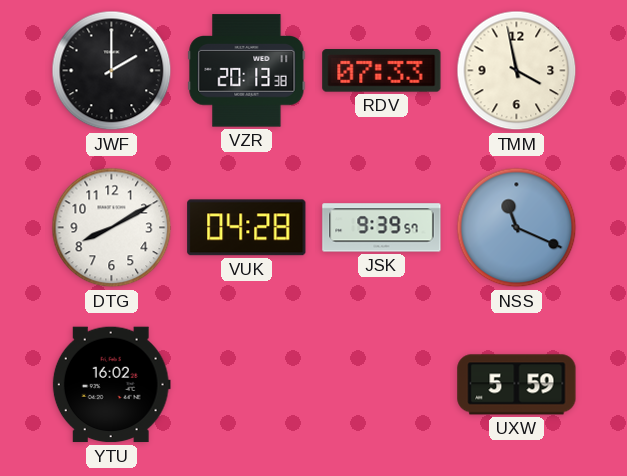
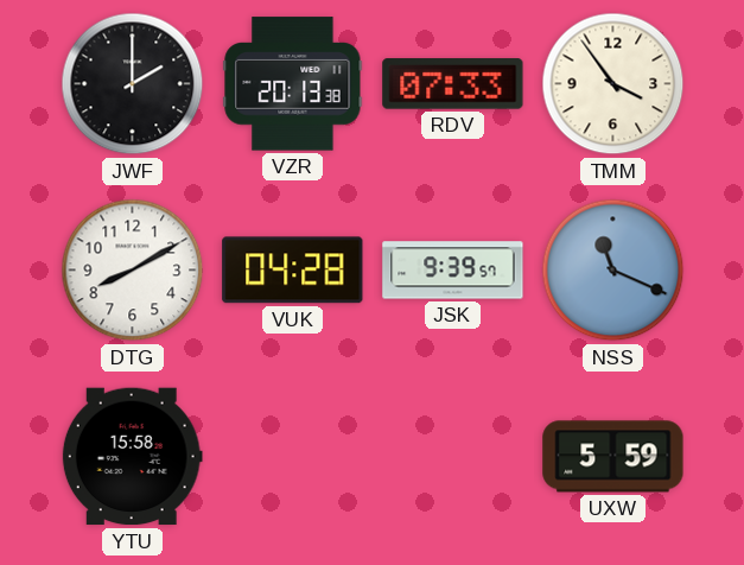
TMM: 3:58 -> 3:54 (613, 84)
YTU: 16:02 -> 15:58 (132, 457)
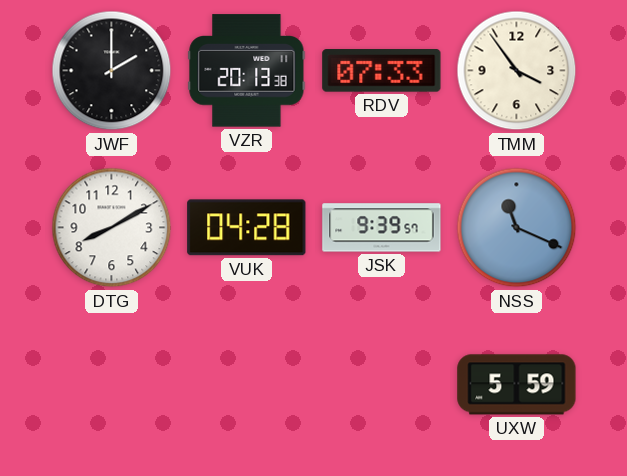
YTU: 15:58 -> none (132, 457)
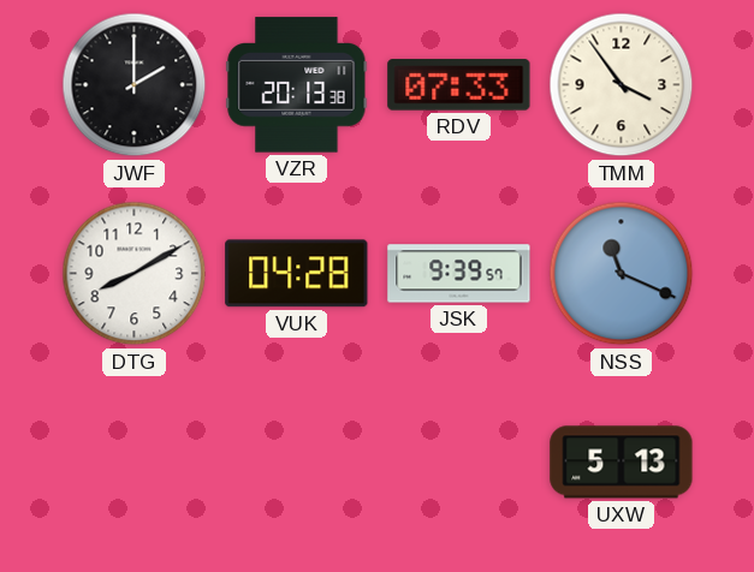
UXW: 5:59 -> 5:13 (622, 463)
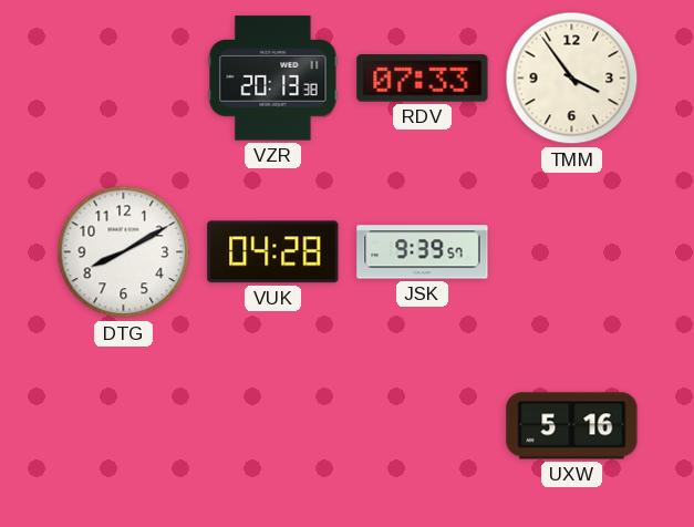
JWF: 2:00 -> none (135, 85)
NSS: 11:19 -> none (622, 274)
UXW: 5:13 -> 5:16 (572, 426)
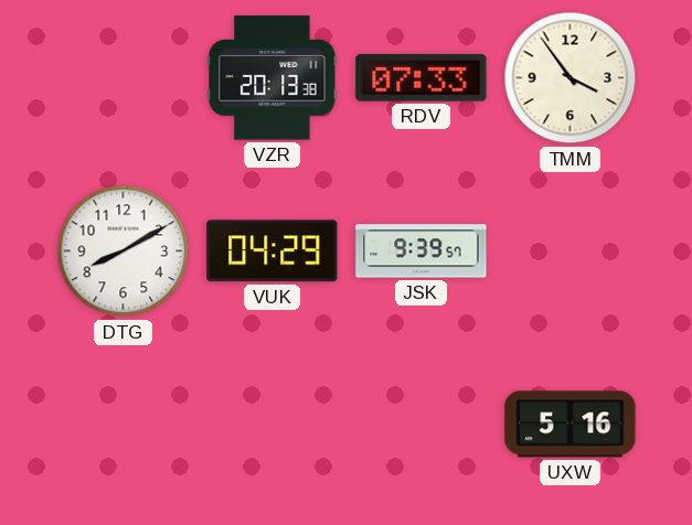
VUK: 04:28 -> 04:29 (273, 251)
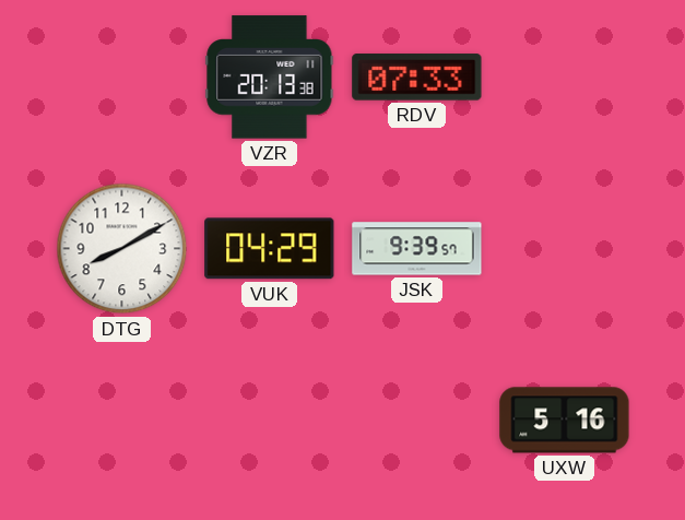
TMM: 3:54 -> none (571, 78)
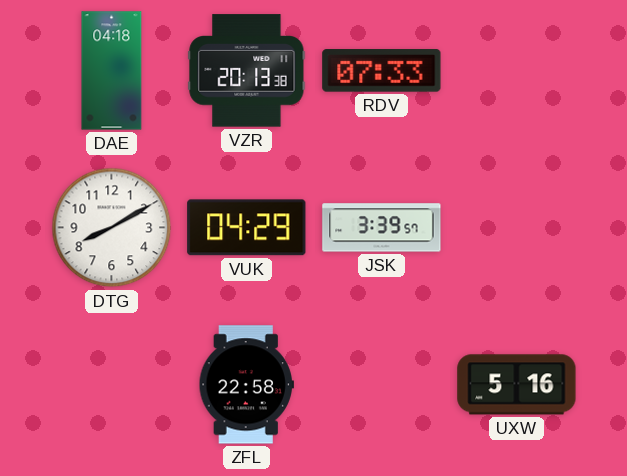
DAE: none -> 04:18 (112, 71)
JSK: 9:39 -> 3:39 (382, 228)
ZFL: none -> 22:58 (246, 385)
